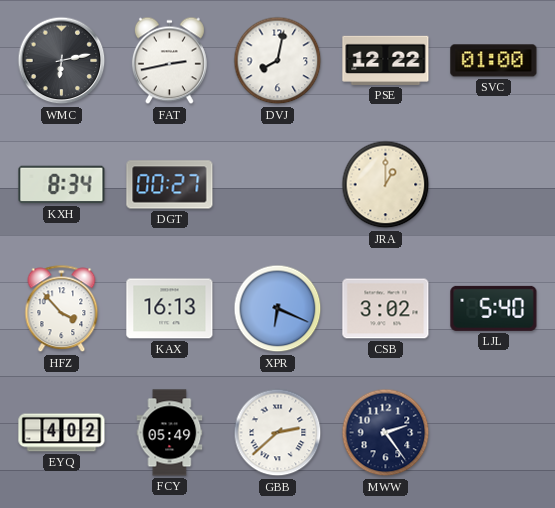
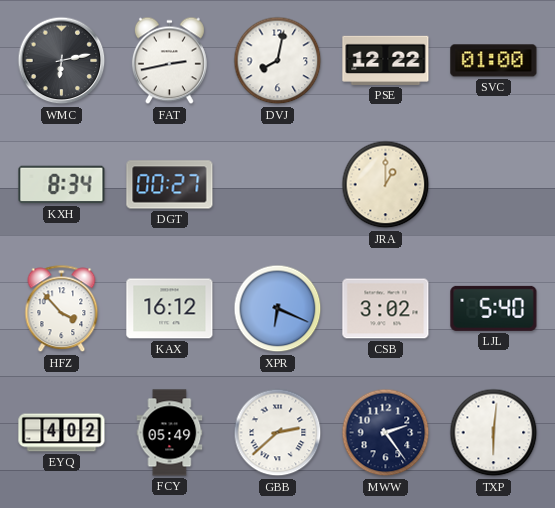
KAX: 16:13 -> 16:12 (170, 309)
TXP: none -> 6:01 (494, 433)
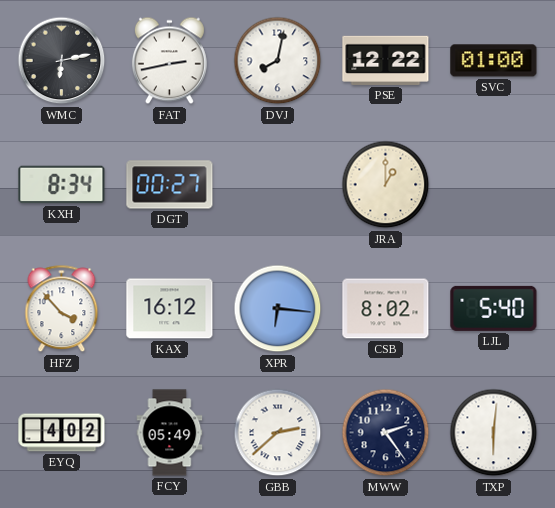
XPR: 6:19 -> 6:16 (278, 309)
CSB: 3:02 -> 8:02 (386, 309)
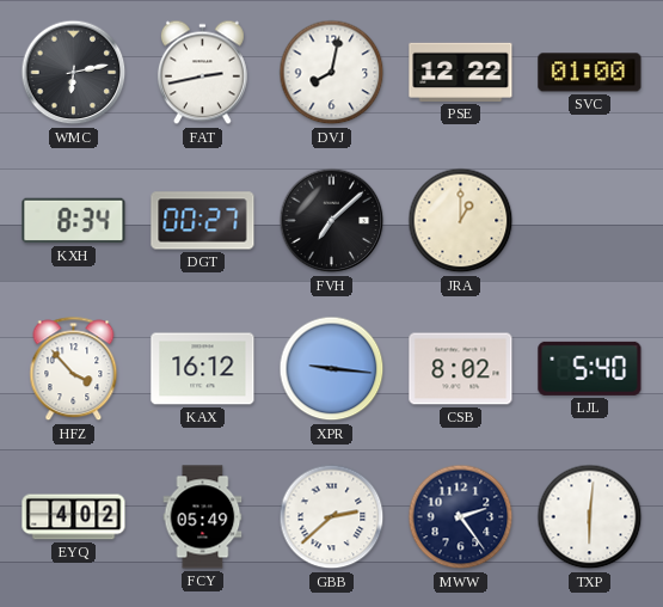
FVH: none -> 7:08 (332, 221)
XPR: 6:16 -> 9:16 (332, 369)
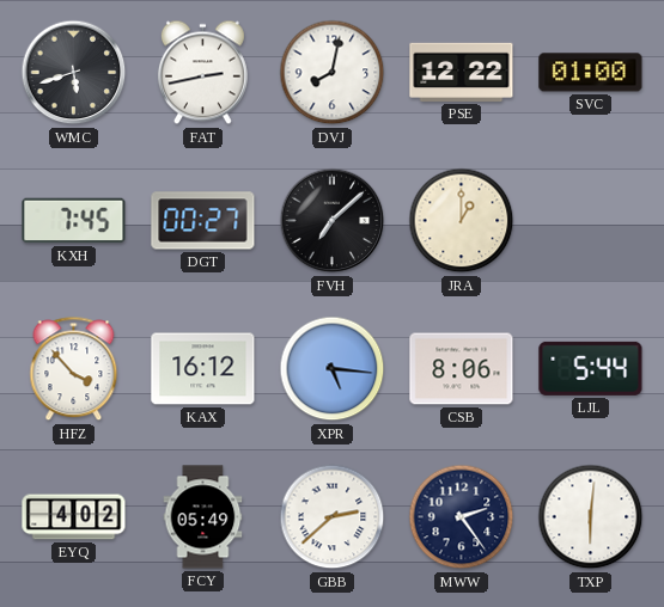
WMC: 6:13 -> 5:42 (74, 73)
KXH: 8:34 -> 7:45 (74, 221)
XPR: 9:16 -> 5:16 (333, 369)
CSB: 8:02 -> 8:06 (462, 369)
LJL: 5:40 -> 5:44 (591, 368)
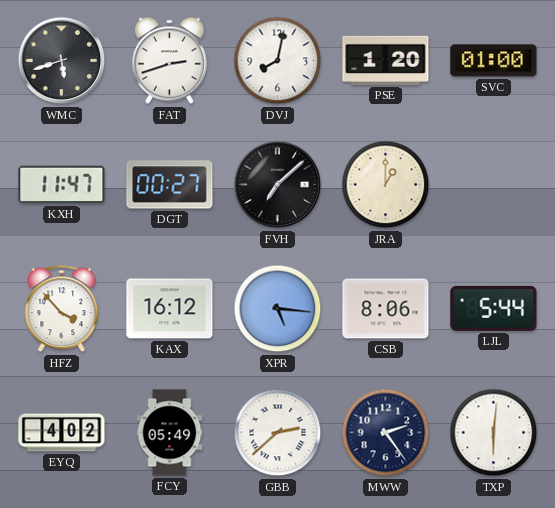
FAT: 2:43 -> 2:42 (169, 61)
PSE: 12:22 -> 1:20 (386, 60)
KXH: 7:45 -> 11:47 (62, 185)
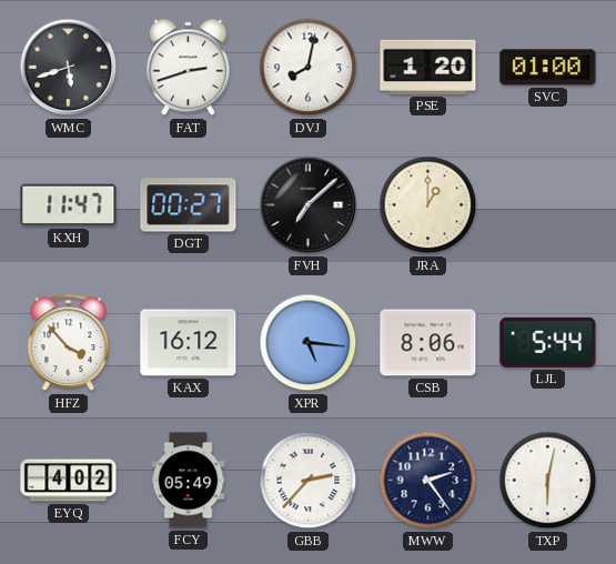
GBB: 2:38 -> 2:37 (309, 481)
TXP: 6:01 -> 6:02 (548, 481)
